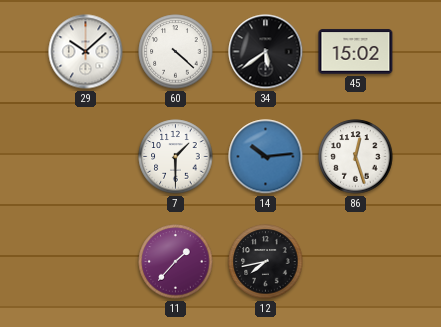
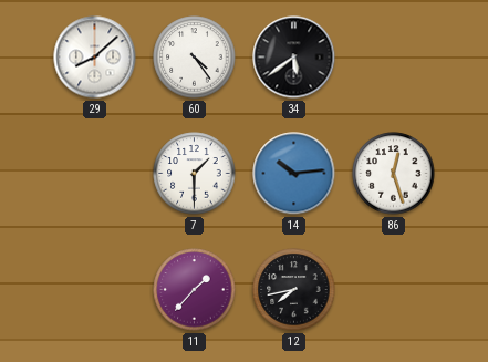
29: 10:08 -> 8:08 (95, 58)
60: 4:22 -> 4:24 (195, 58)
45: 15:02 -> none (356, 52)
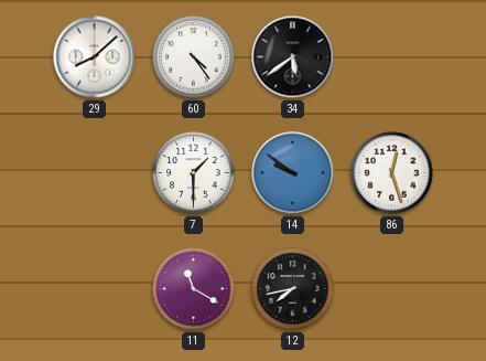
14: 10:14 -> 9:51 (293, 173)
11: 1:37 -> 11:20 (194, 289)
